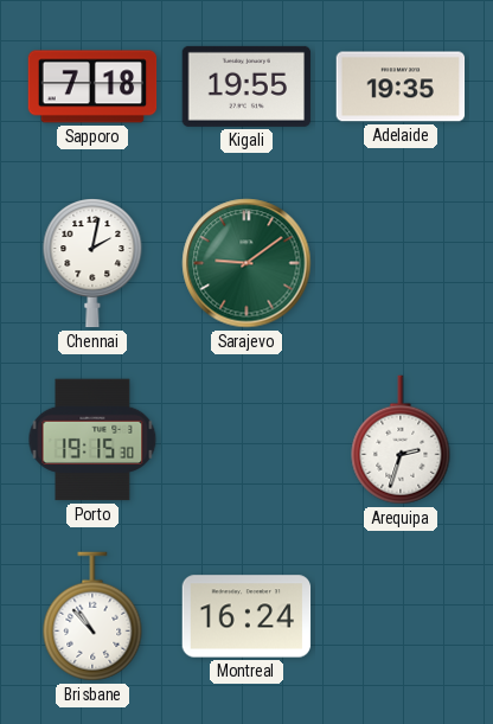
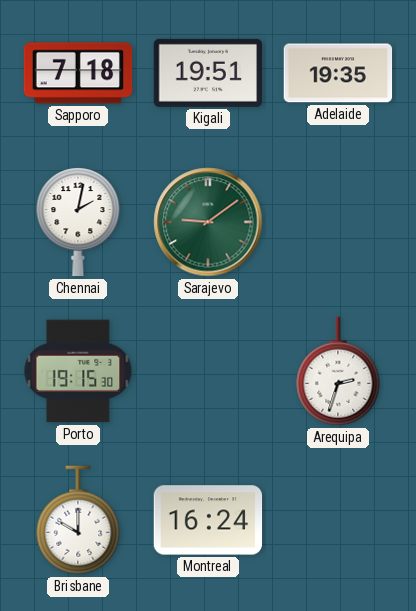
Kigali: 19:55 -> 19:51 (208, 73)
Brisbane: 10:53 -> 10:00 (78, 520)
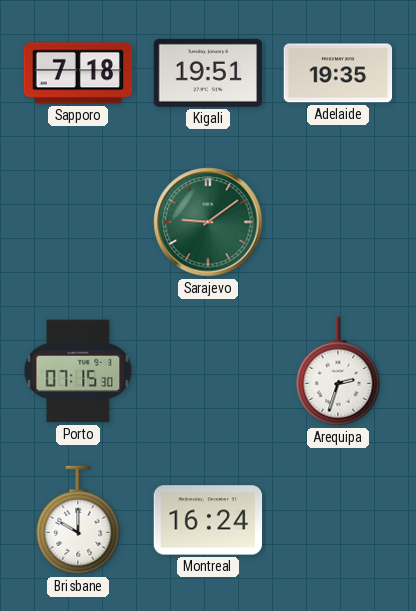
Chennai: 2:02 -> none (78, 223)
Porto: 19:15 -> 07:15 (78, 371)
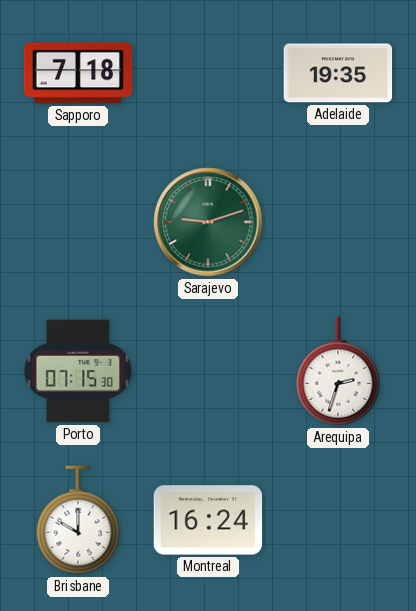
Kigali: 19:51 -> none (208, 73)
Sarajevo: 9:09 -> 9:12 (208, 222)
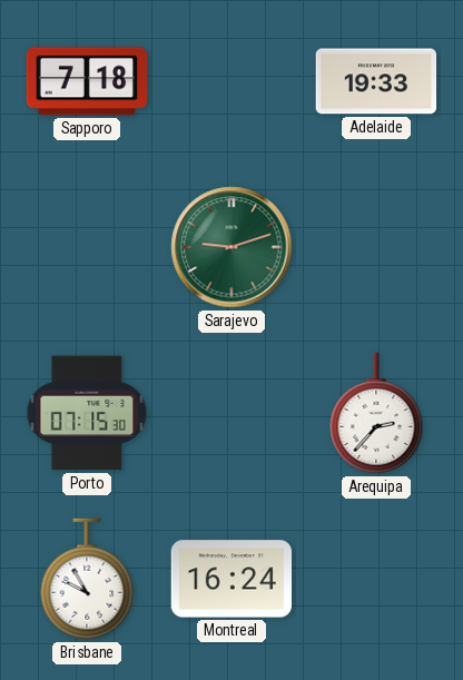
Adelaide: 19:35 -> 19:33 (376, 81)
Arequipa: 2:33 -> 2:37 (376, 413)
Brisbane: 10:00 -> 9:55 (87, 579)
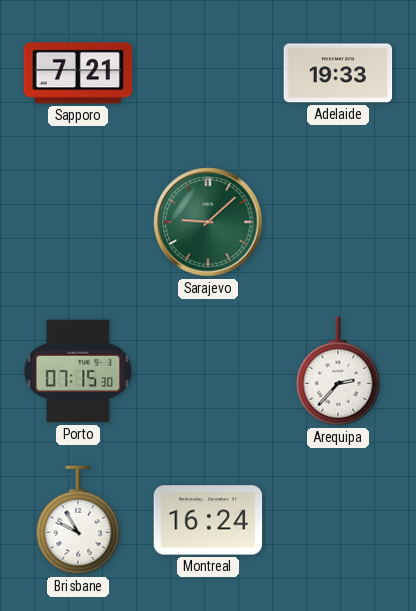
Sapporo: 7:18 -> 7:21 (78, 73)
Sarajevo: 9:12 -> 9:08 (208, 222)
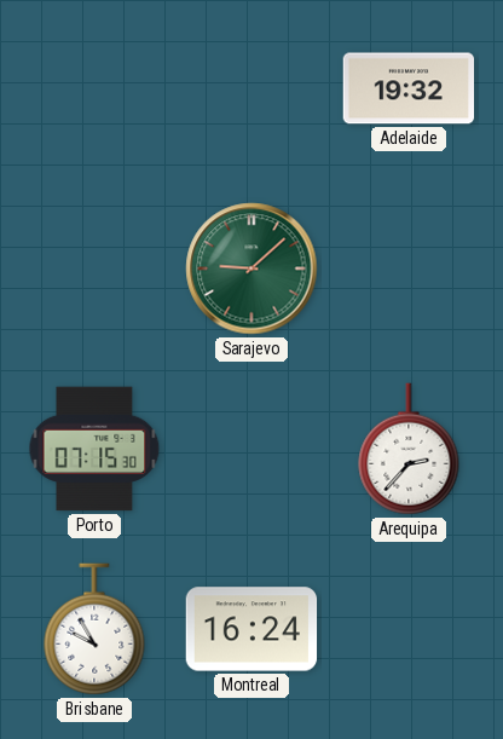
Sapporo: 7:21 -> none (78, 73)
Adelaide: 19:33 -> 19:32 (409, 88)
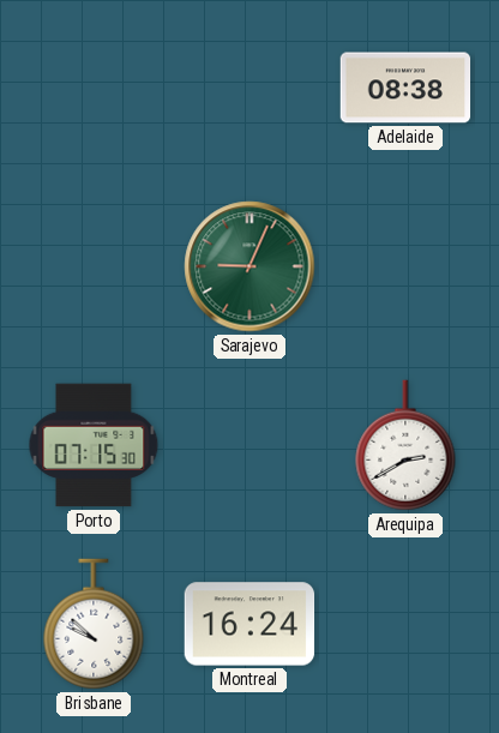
Adelaide: 19:32 -> 08:38 (405, 88)
Sarajevo: 9:08 -> 9:04 (249, 266)
Arequipa: 2:37 -> 2:40 (405, 445)
Brisbane: 9:55 -> 9:52 (94, 624)
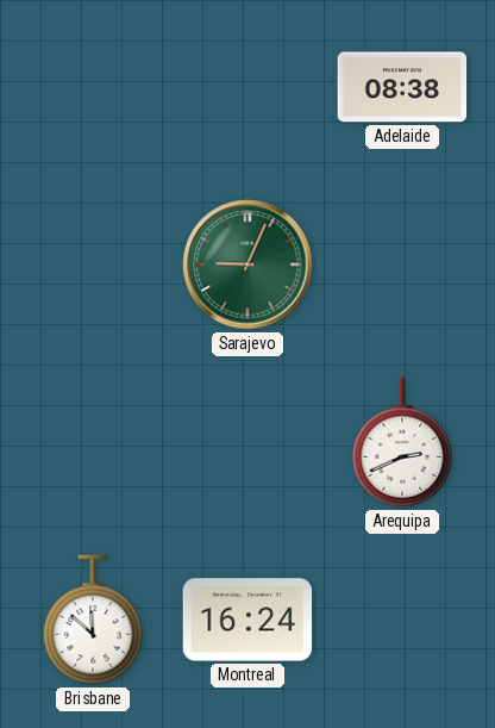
Porto: 07:15 -> none (94, 445)
Arequipa: 2:40 -> 2:41 (402, 442)
Brisbane: 9:52 -> 11:52 (93, 620)
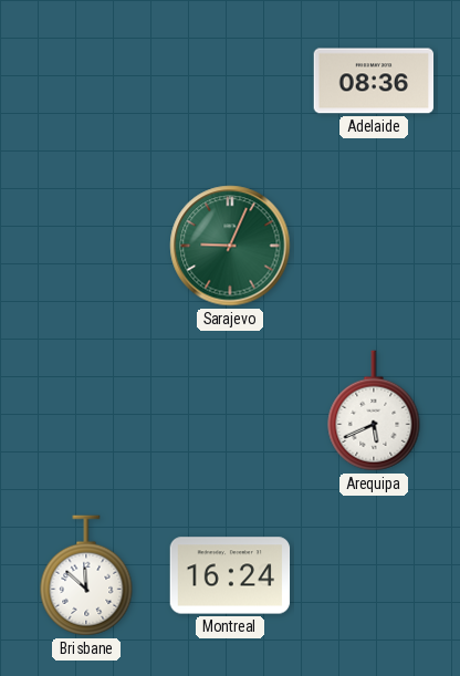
Adelaide: 08:38 -> 08:36 (374, 81)
Arequipa: 2:41 -> 5:41 (374, 410)
